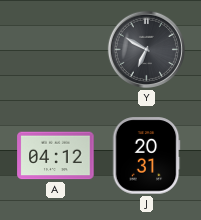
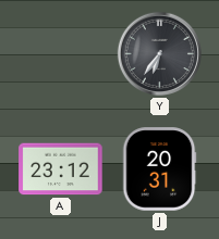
Y: 6:50 -> 6:36 (159, 53)
A: 04:12 -> 23:12 (61, 169)
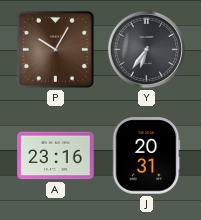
P: none -> 10:05 (55, 49)
A: 23:12 -> 23:16 (56, 156)
